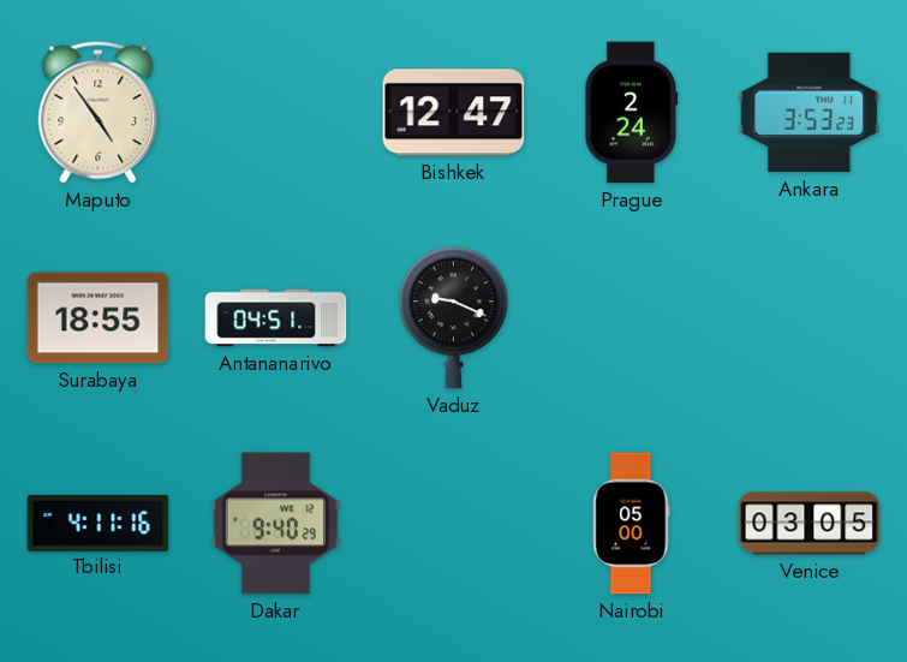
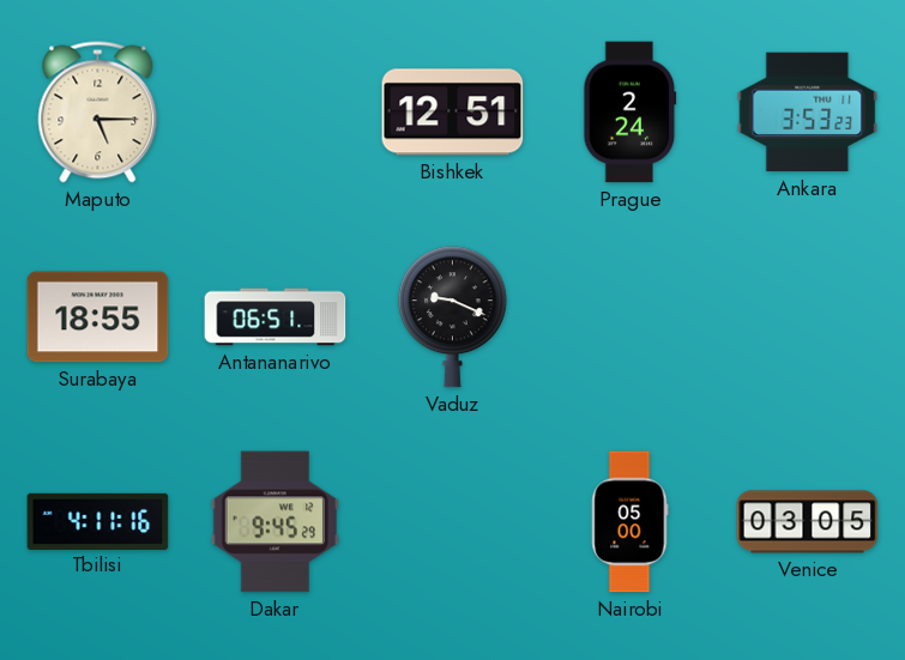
Maputo: 4:54 -> 5:15 (98, 113)
Bishkek: 12:47 -> 12:51 (453, 113)
Antananarivo: 04:51 -> 06:51 (276, 317)
Dakar: 9:40 -> 9:45 (274, 522)
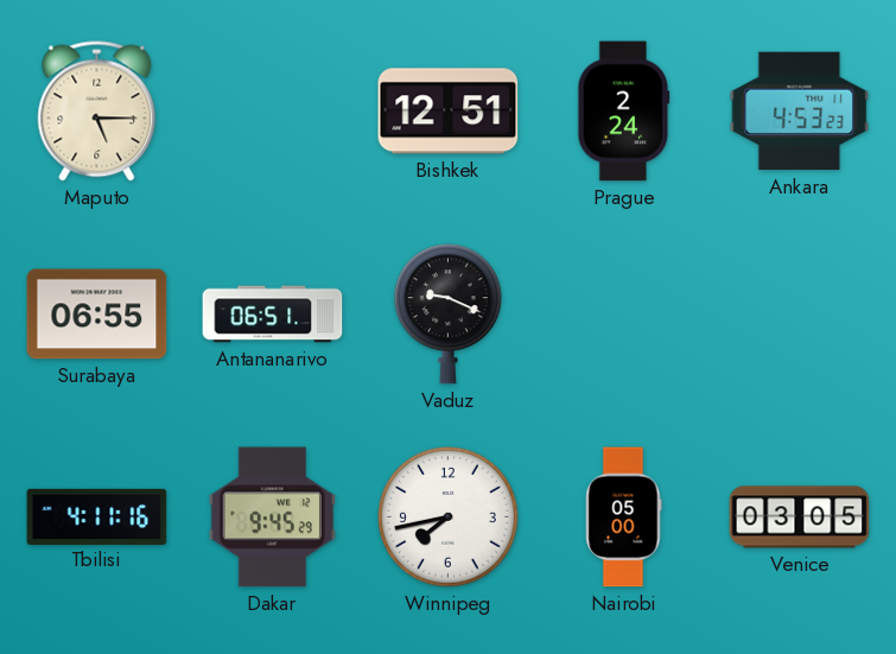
Ankara: 3:53 -> 4:53 (800, 112)
Surabaya: 18:55 -> 06:55 (97, 315)
Winnipeg: none -> 7:43 (447, 516)
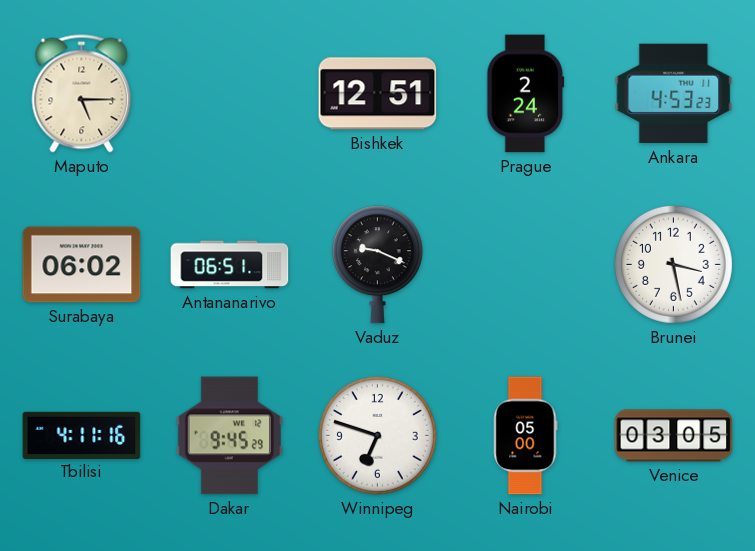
Surabaya: 06:55 -> 06:02 (82, 265)
Brunei: none -> 3:28 (673, 264)
Winnipeg: 7:43 -> 6:48 (377, 435)
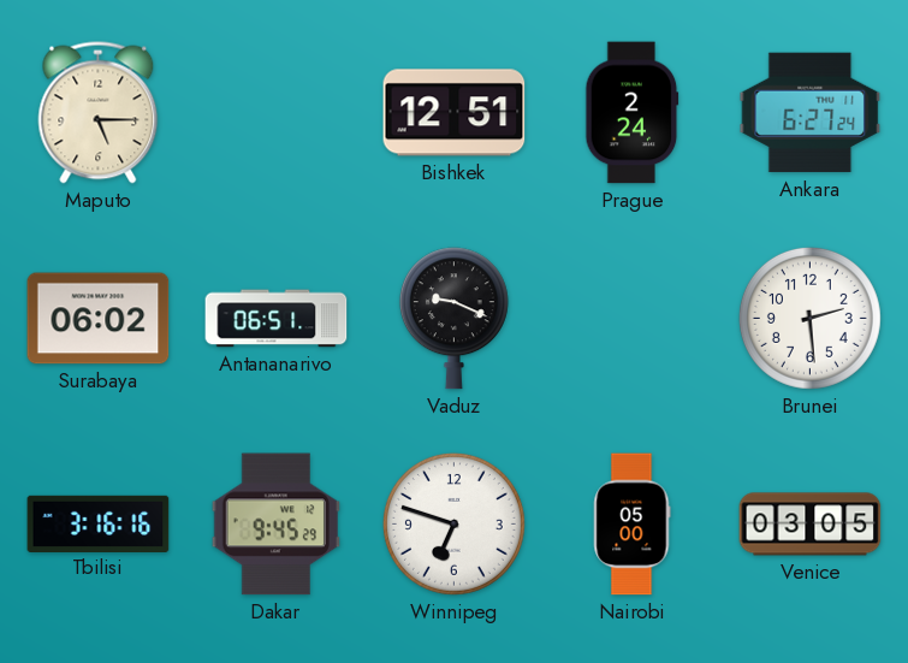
Ankara: 4:53 -> 6:27 (811, 113)
Brunei: 3:28 -> 2:29 (809, 318)
Tbilisi: 4:11 -> 3:16 (99, 523)
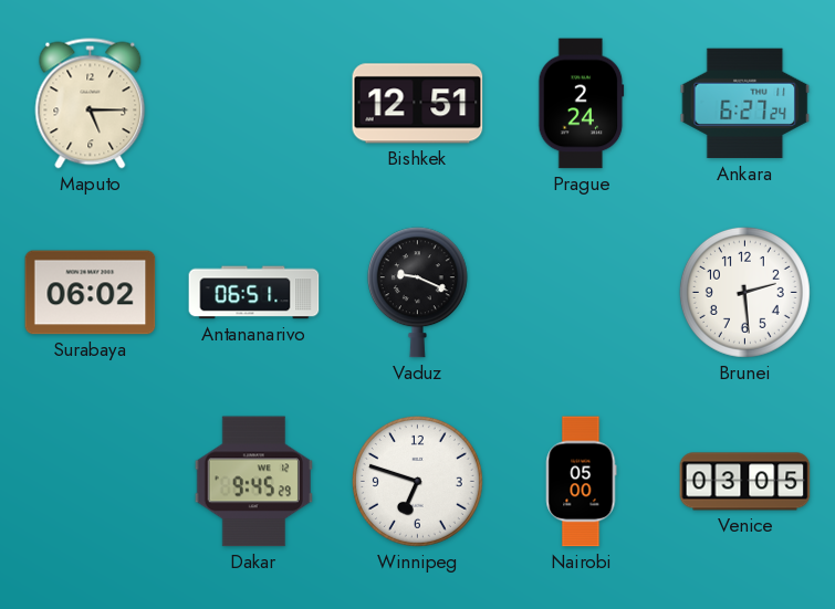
Tbilisi: 3:16 -> none (99, 523)
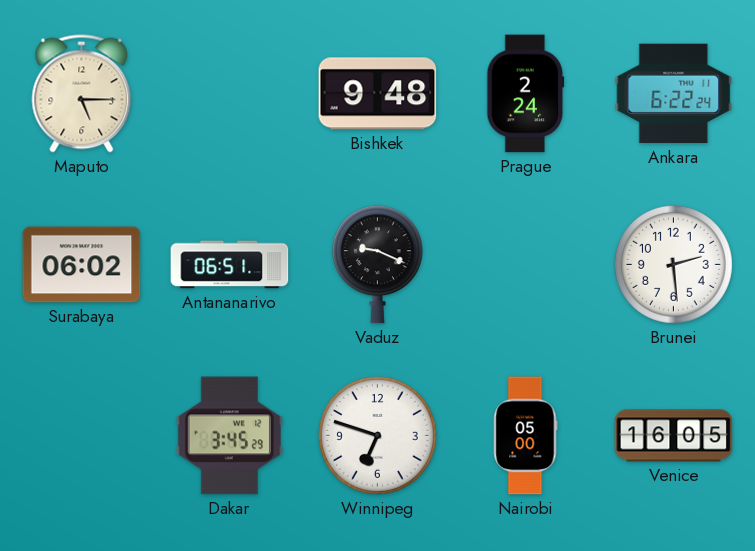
Bishkek: 12:51 -> 9:48 (378, 94)
Ankara: 6:27 -> 6:22 (674, 94)
Dakar: 9:45 -> 3:45 (229, 436)
Venice: 03:05 -> 16:05 (674, 436)
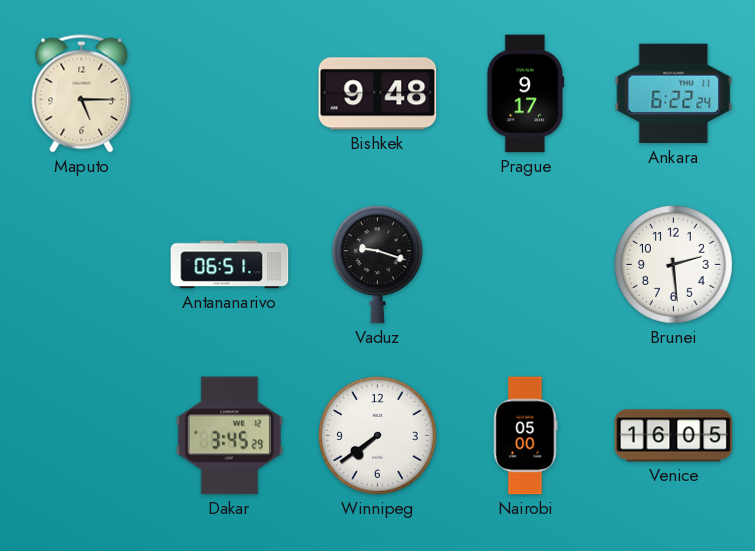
Prague: 2:24 -> 9:17 (526, 94)
Surabaya: 06:02 -> none (82, 265)
Vaduz: 9:19 -> 9:18 (377, 265)
Winnipeg: 6:48 -> 7:39 (377, 435)
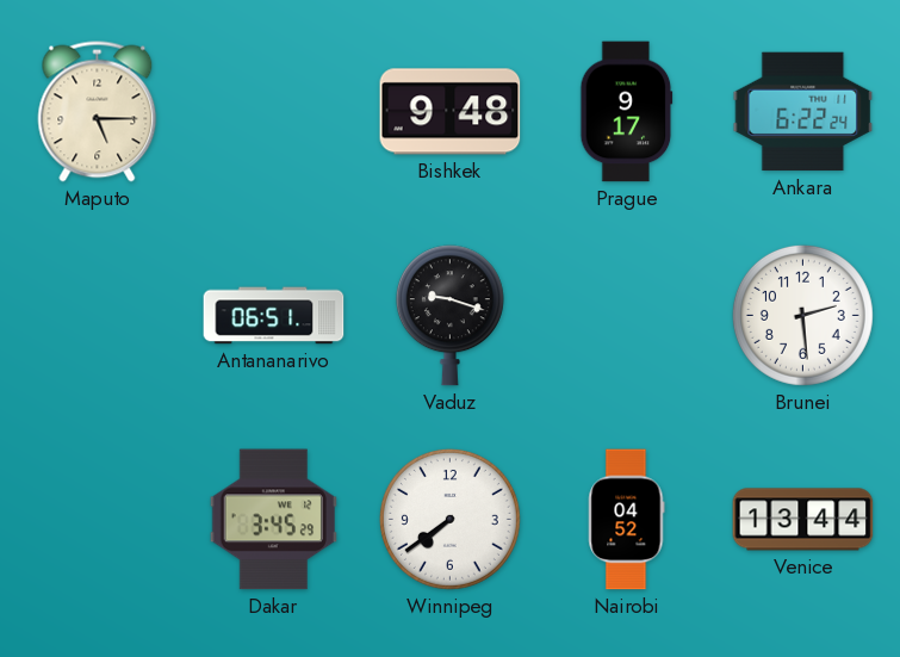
Nairobi: 05:00 -> 04:52 (627, 520)
Venice: 16:05 -> 13:44 (803, 520)
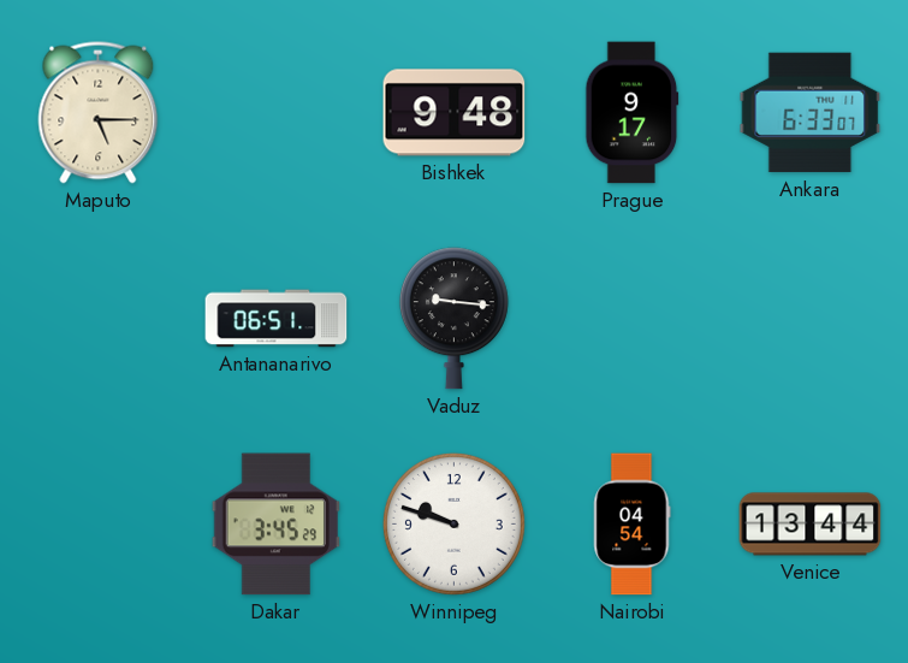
Ankara: 6:22 -> 6:33 (811, 113)
Vaduz: 9:18 -> 9:16 (453, 319)
Brunei: 2:29 -> none (802, 315)
Winnipeg: 7:39 -> 9:48 (453, 523)
Nairobi: 04:52 -> 04:54 (633, 525)
